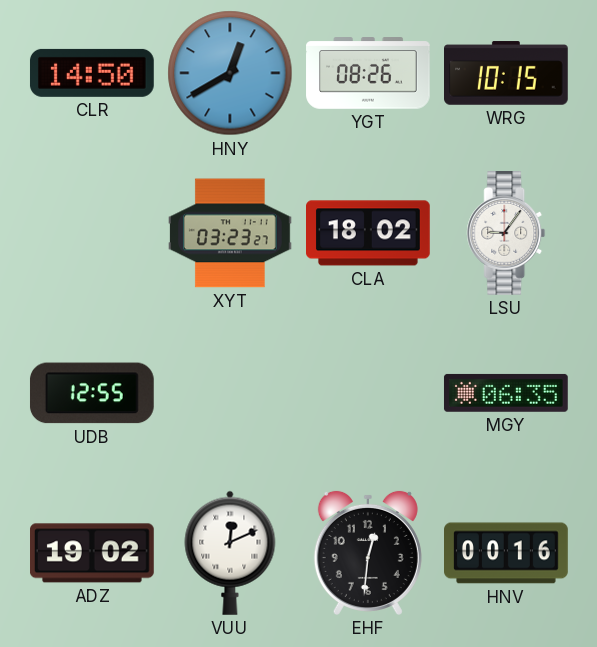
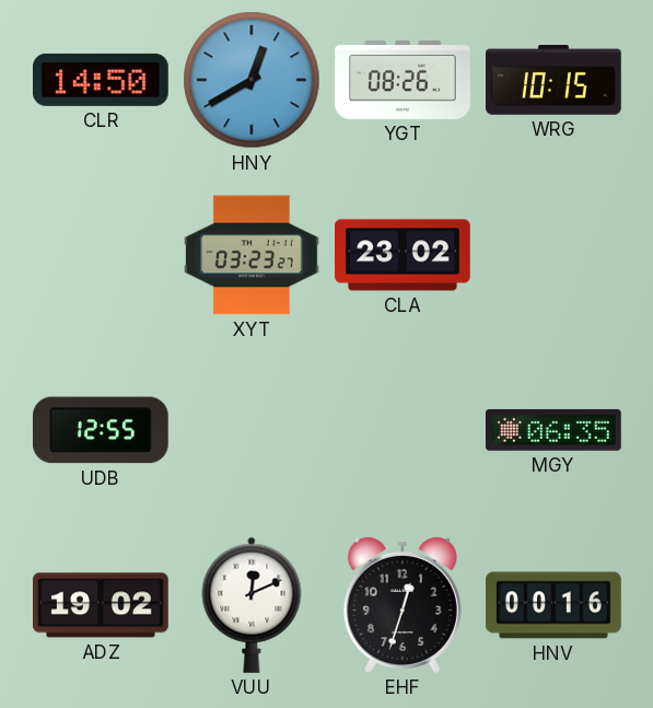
CLA: 18:02 -> 23:02 (404, 255)
LSU: 9:06 -> none (506, 234)
EHF: 12:31 -> 12:33 (403, 605)
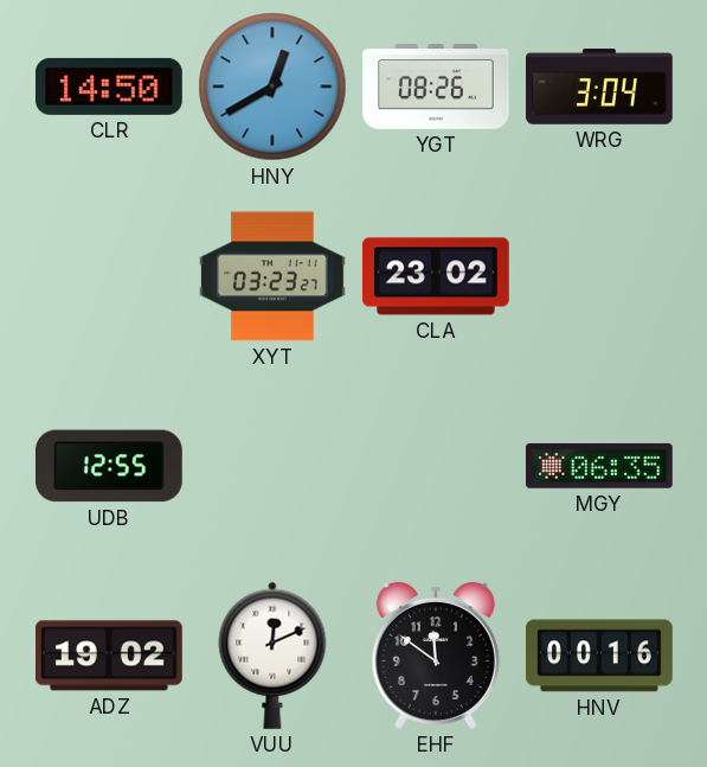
WRG: 10:15 -> 3:04 (600, 87)
EHF: 12:33 -> 11:51 (436, 656)
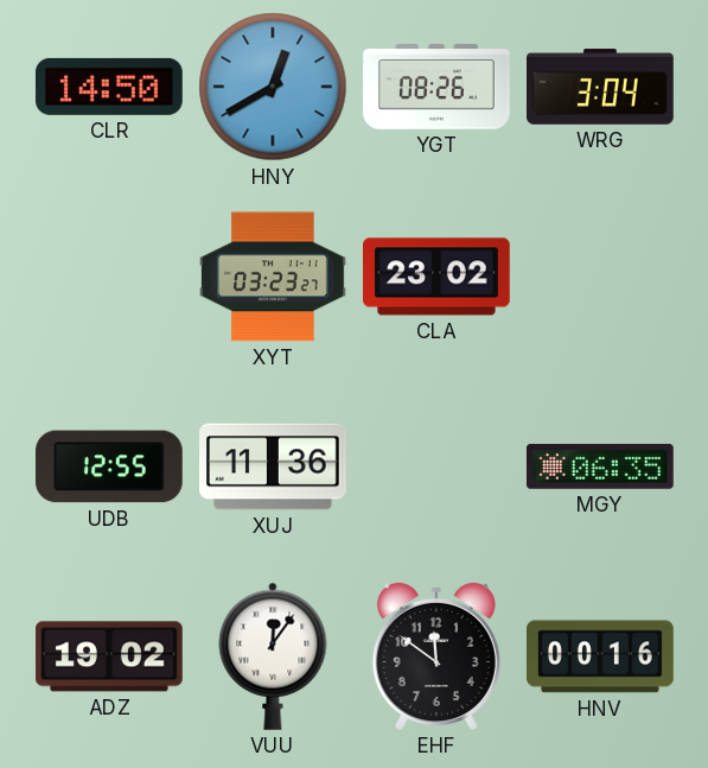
XUJ: none -> 11:36 (274, 466)
VUU: 12:11 -> 12:06 (273, 656)
